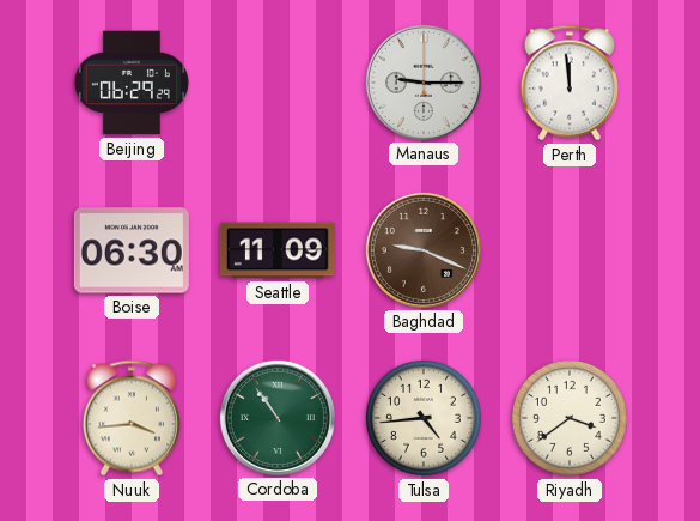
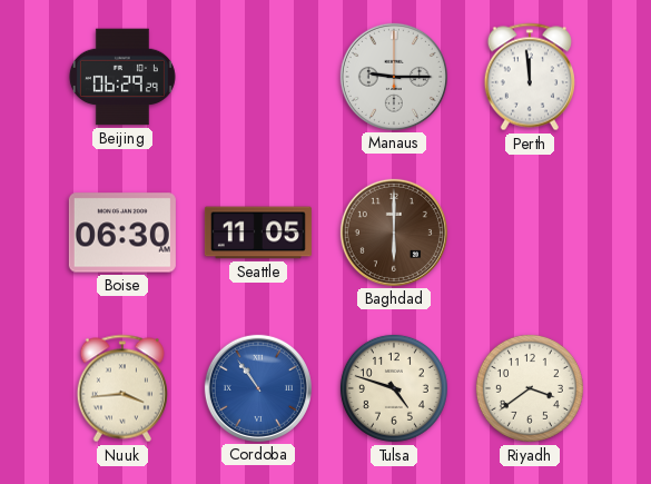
Seattle: 11:09 -> 11:05 (258, 233)
Baghdad: 9:19 -> 6:00 (394, 233)
Cordoba dial: green -> blue (258, 388)
Tulsa: 4:44 -> 4:48 (394, 388)
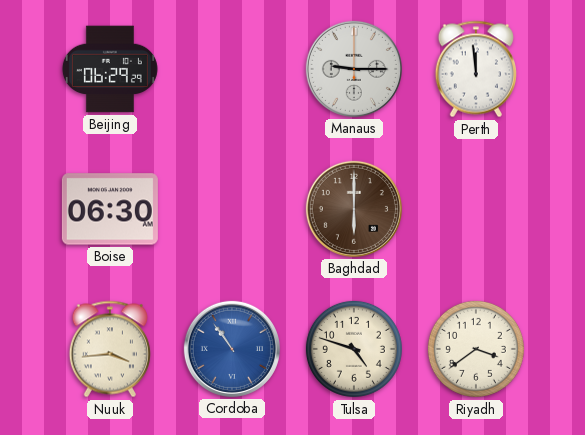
Seattle: 11:05 -> none (258, 233)
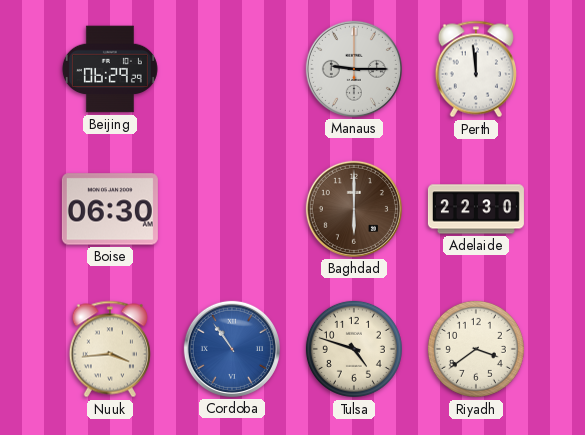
Adelaide: none -> 22:30 (476, 209)
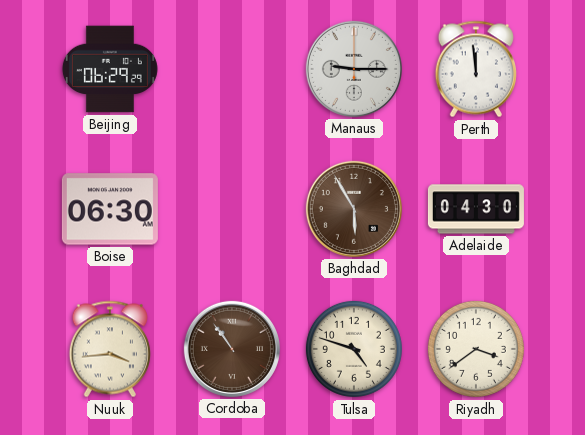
Baghdad: 6:00 -> 5:55 (354, 209)
Adelaide: 22:30 -> 04:30 (476, 209)
Cordoba dial: blue -> brown (232, 349)
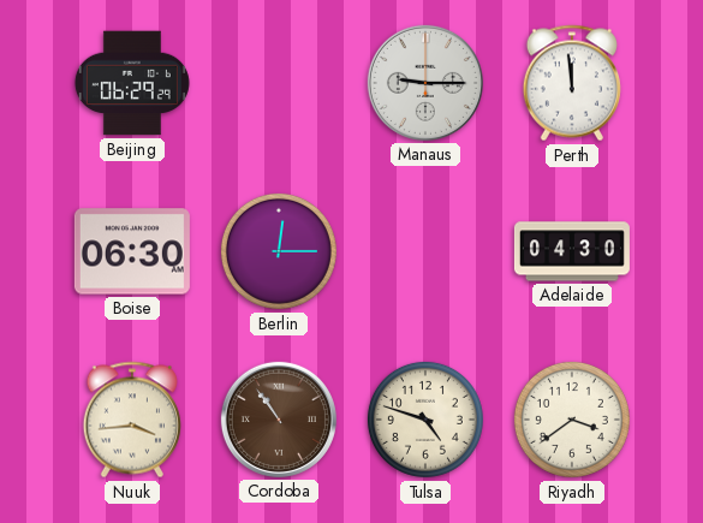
Berlin: none -> 12:15 (279, 251)
Baghdad: 5:55 -> none (354, 209)
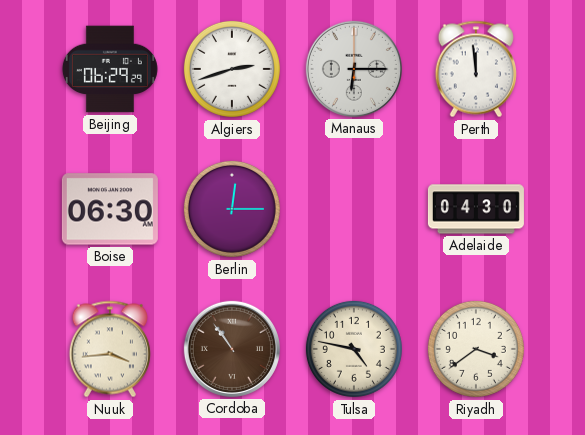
Algiers: none -> 2:42 (232, 69)
Manaus: 9:15 -> 6:15 (354, 69)
Tulsa: 4:48 -> 4:47 (354, 349)
